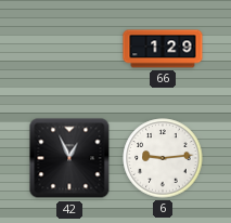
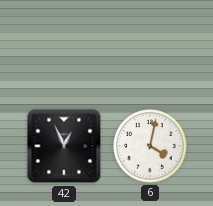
66: 1:29 -> none (163, 49)
6: 9:14 -> 4:02 (150, 146)
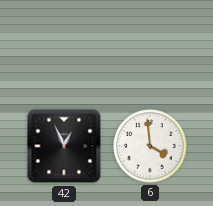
6: 4:02 -> 3:59 (150, 146)
